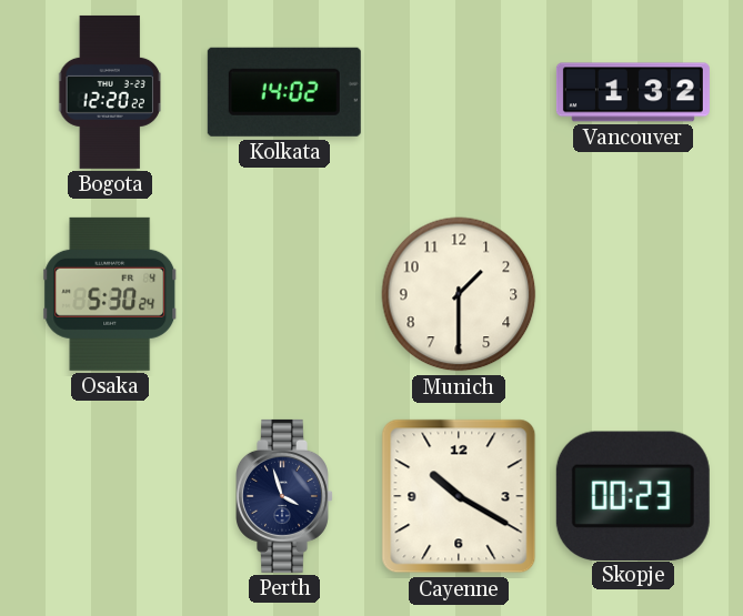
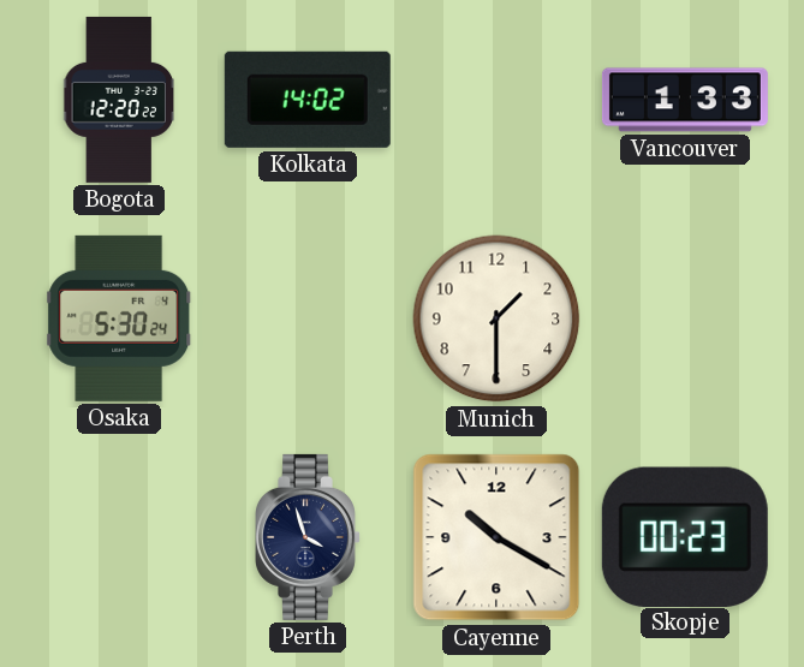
Vancouver: 1:32 -> 1:33 (685, 100)
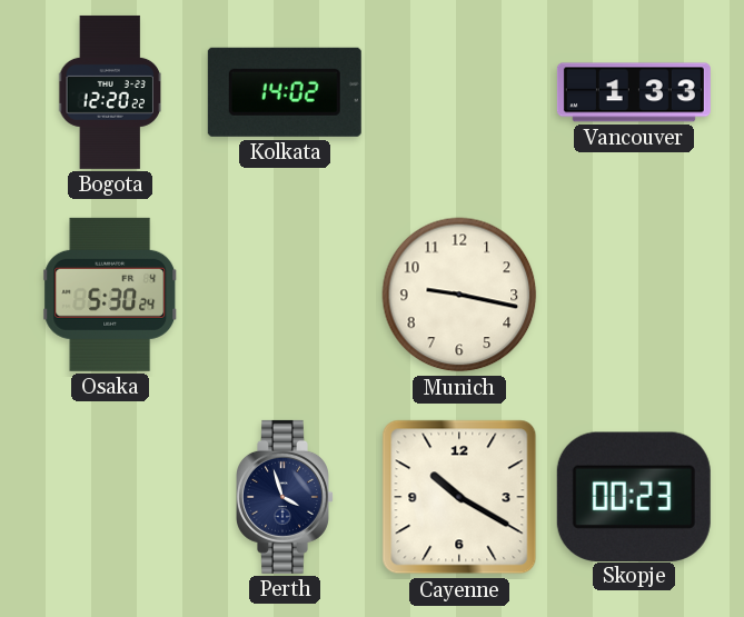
Munich: 1:30 -> 9:17 (459, 295)
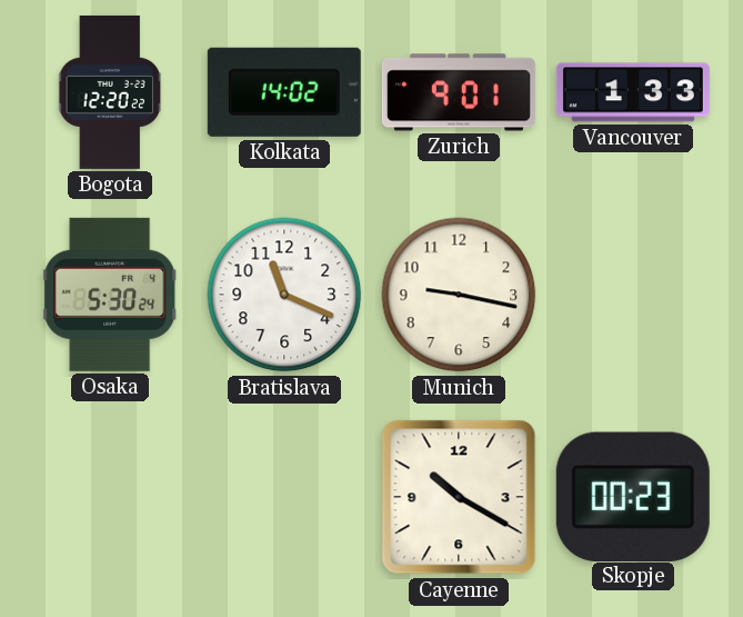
Zurich: none -> 9:01 (459, 92)
Bratislava: none -> 11:19 (284, 295)
Perth: 3:57 -> none (286, 497)
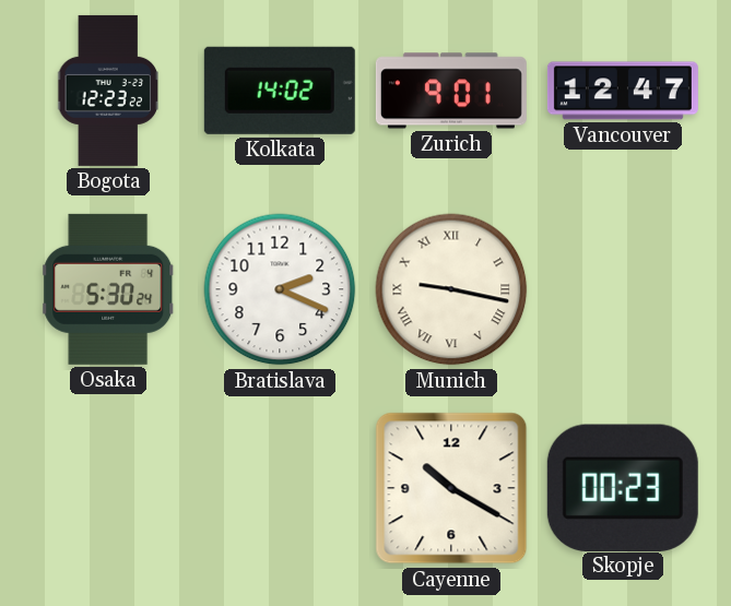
Bogota: 12:20 -> 12:23 (109, 91)
Vancouver: 1:33 -> 12:47 (623, 91)
Bratislava: 11:19 -> 2:19 (280, 289)
Munich numerals: Arabic -> Roman (451, 289)
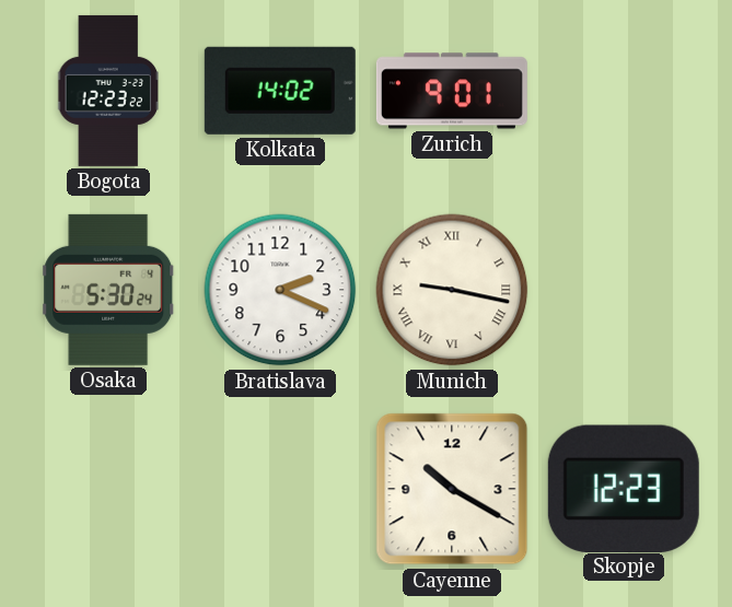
Vancouver: 12:47 -> none (623, 91)
Skopje: 00:23 -> 12:23 (624, 488)
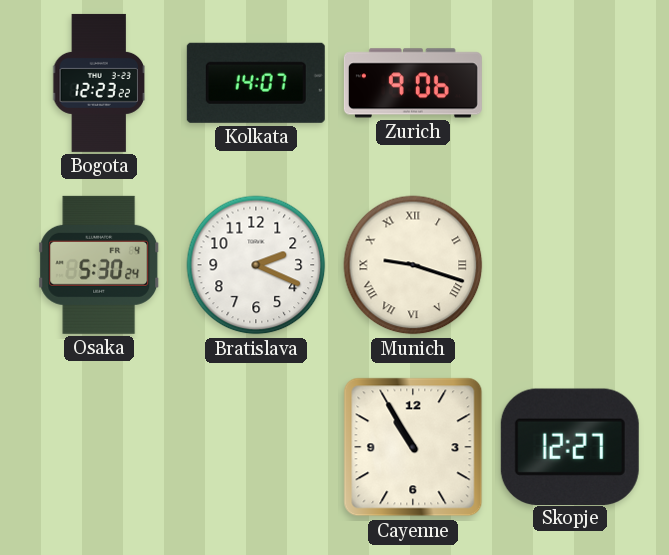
Kolkata: 14:02 -> 14:07 (256, 83)
Zurich: 9:01 -> 9:06 (413, 83)
Munich: 9:17 -> 9:18 (413, 265)
Cayenne: 10:20 -> 10:55 (413, 447)
Skopje: 12:23 -> 12:27 (570, 446)
